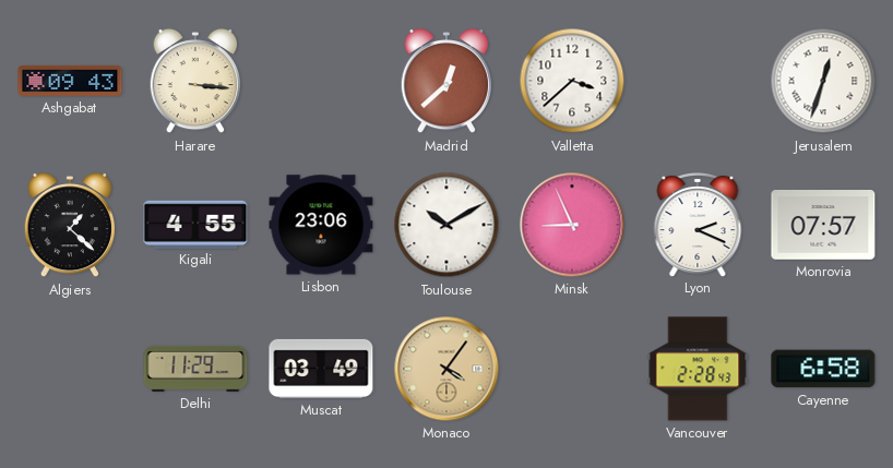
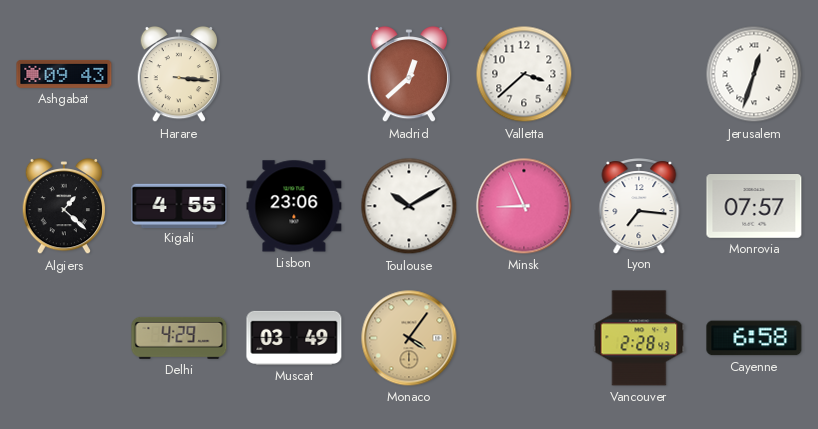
Lyon: 2:19 -> 7:16 (639, 206)
Delhi: 11:29 -> 4:29 (179, 338)
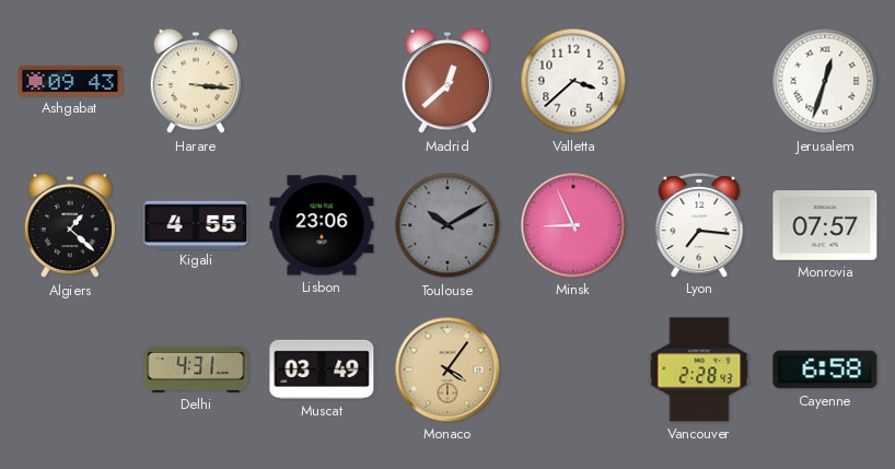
Toulouse dial: white -> grey (447, 225)
Delhi: 4:29 -> 4:31 (196, 370)
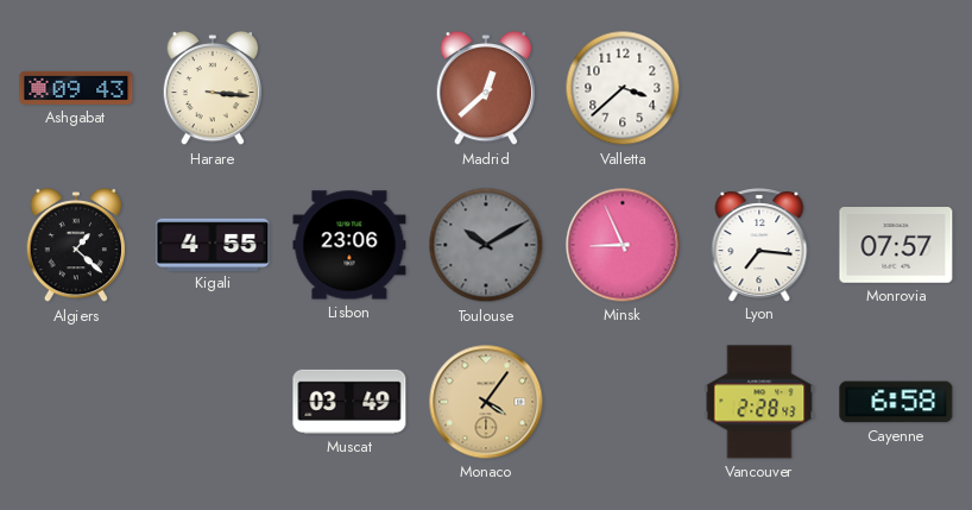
Jerusalem: 12:33 -> none (825, 81)
Delhi: 4:31 -> none (196, 370)
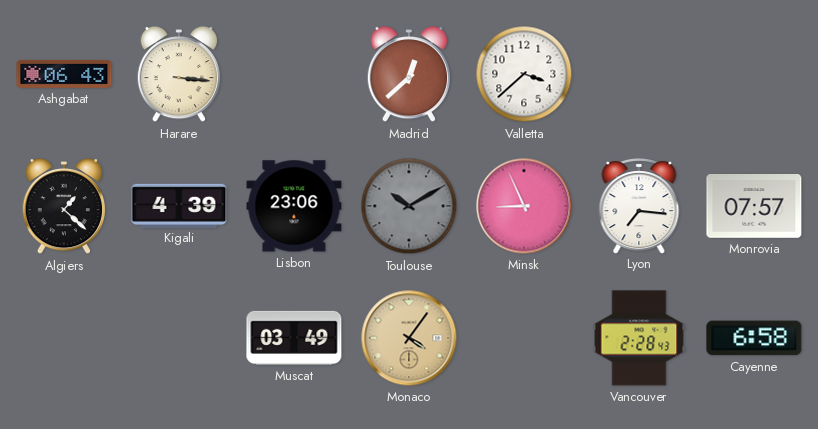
Ashgabat: 09:43 -> 06:43 (64, 74)
Kigali: 4:55 -> 4:39 (179, 205)
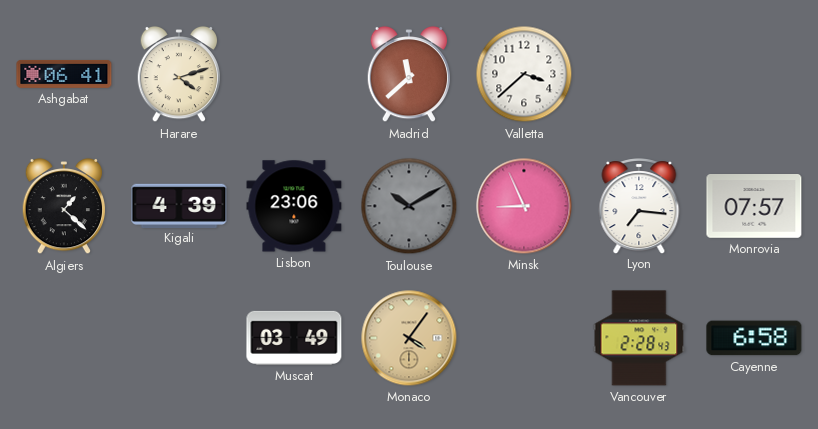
Ashgabat: 06:43 -> 06:41 (64, 74)
Harare: 3:16 -> 4:12 (178, 74)
Madrid: 12:38 -> 11:38 (408, 74)
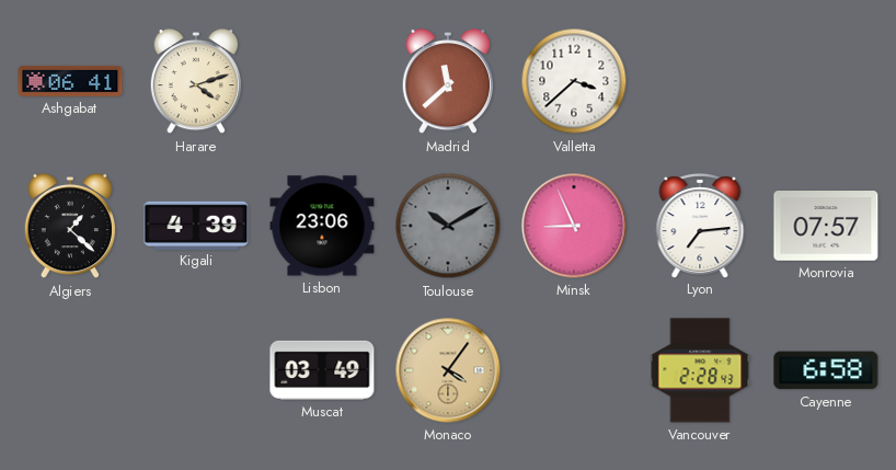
Lyon: 7:16 -> 7:14 (700, 226)
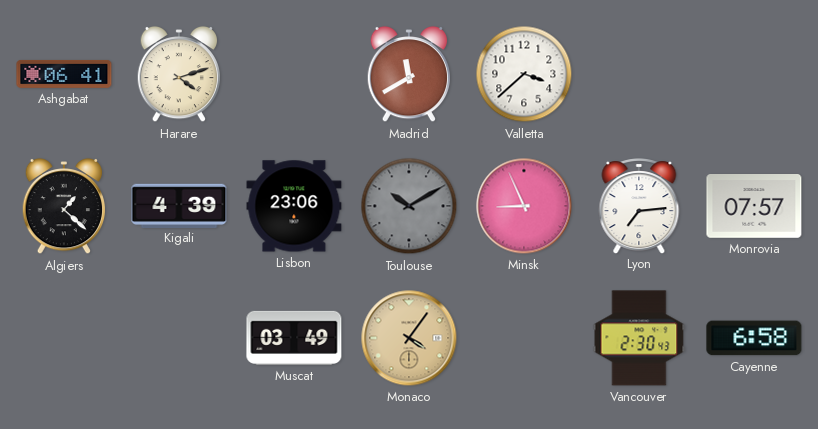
Madrid: 11:38 -> 11:40 (408, 74)
Vancouver: 2:28 -> 2:30 (639, 338)
